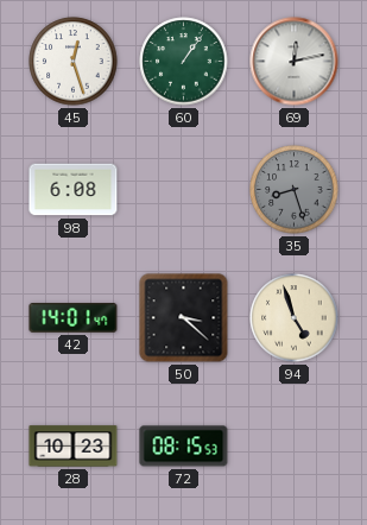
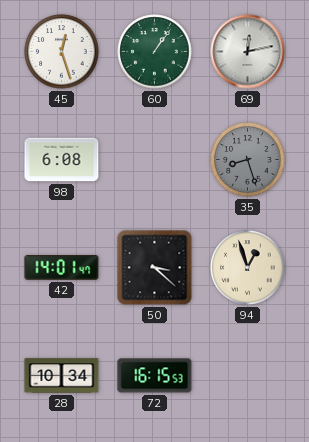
94: 4:57 -> 12:57 (248, 268)
28: 10:23 -> 10:34 (62, 376)
72: 08:15 -> 16:15 (155, 376)
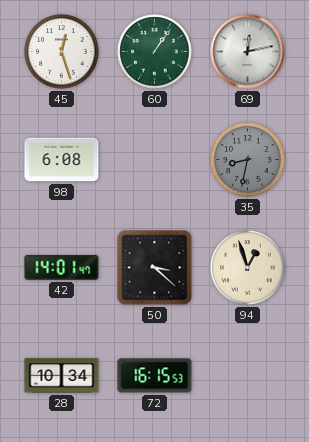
35: 8:27 -> 8:32 (248, 160)
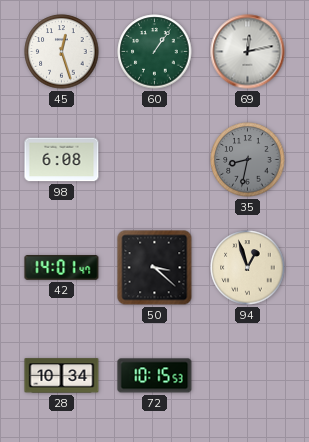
72: 16:15 -> 10:15 (155, 376)
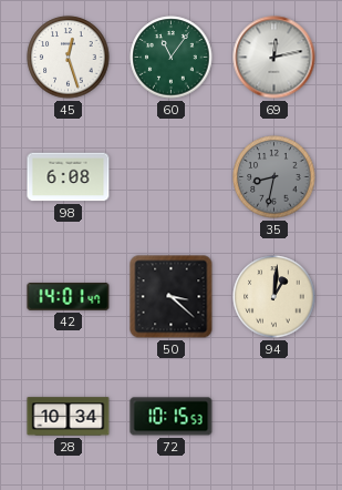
60: 1:06 -> 11:06 (172, 58)
94: 12:57 -> 1:01 (274, 297)
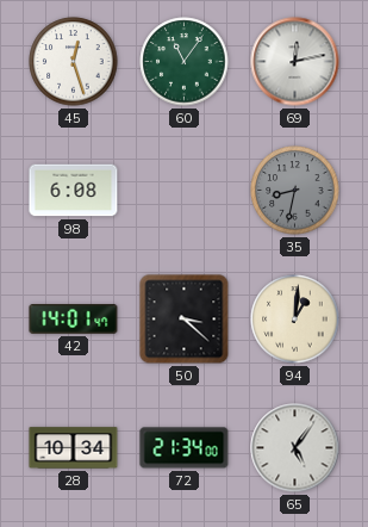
72: 10:15 -> 21:34 (185, 448)
65: none -> 5:06 (295, 448)
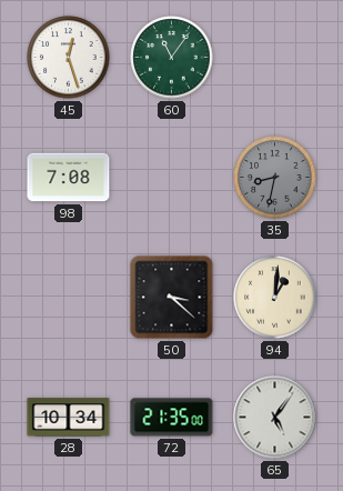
69: 12:13 -> none (295, 62)
98: 6:08 -> 7:08 (69, 178)
42: 14:01 -> none (74, 320)
72: 21:34 -> 21:35 (172, 418)
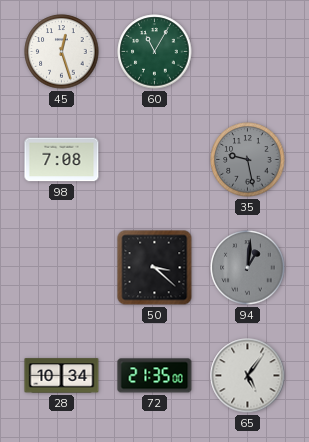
60: 11:06 -> 11:05 (155, 52)
35: 8:32 -> 9:28 (248, 160)
94 dial: cream -> grey (248, 268)
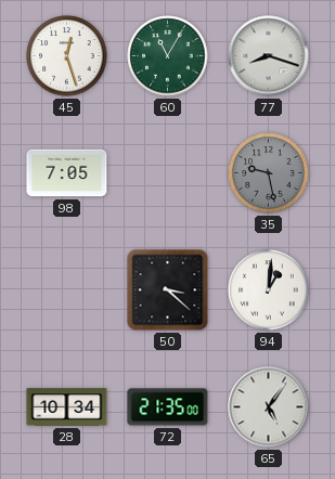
77: none -> 8:18 (269, 56)
98: 7:08 -> 7:05 (67, 173)
94 dial: grey -> white (269, 290)
